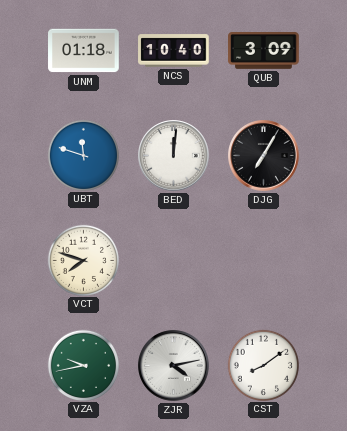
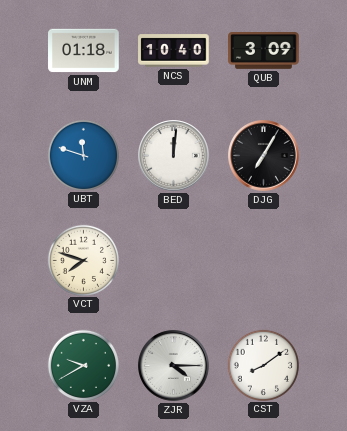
VZA: 9:43 -> 9:40 (83, 365)
ZJR: 4:13 -> 4:15 (174, 366)
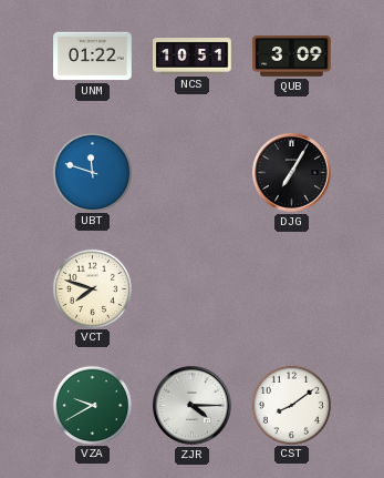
UNM: 01:18 -> 01:22 (93, 57)
NCS: 10:40 -> 10:51 (193, 57)
BED: 12:01 -> none (174, 156)
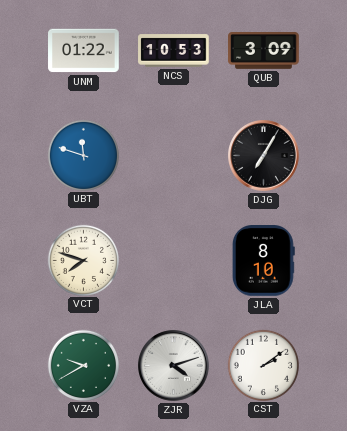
NCS: 10:51 -> 10:53 (174, 51)
JLA: none -> 8:10 (263, 261)
ZJR: 4:15 -> 4:12 (174, 366)
CST: 8:09 -> 2:09 (263, 365)
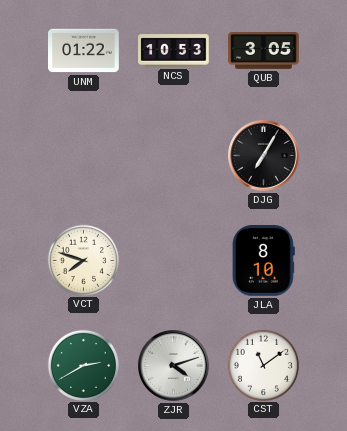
QUB: 3:09 -> 3:05 (264, 51)
UBT: 11:48 -> none (83, 155)
VZA: 9:40 -> 2:40 (83, 365)
CST: 2:09 -> 11:09 (263, 365)
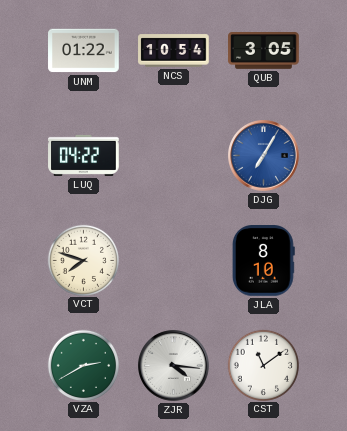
NCS: 10:53 -> 10:54 (174, 51)
LUQ: none -> 04:22 (84, 155)
DJG dial: black -> blue (264, 156)
ZJR: 4:12 -> 4:16 (174, 366)
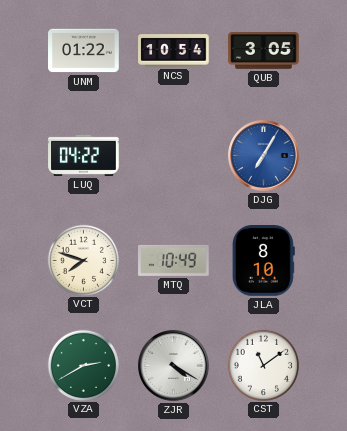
MTQ: none -> 10:49 (174, 260)
ZJR: 4:16 -> 4:20 (174, 366)
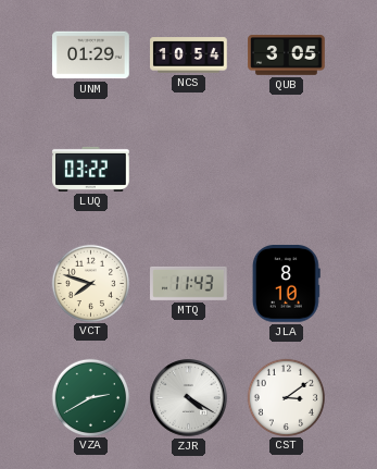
UNM: 01:22 -> 01:29 (91, 55)
LUQ: 04:22 -> 03:22 (91, 169)
DJG: 7:05 -> none (264, 156)
MTQ: 10:49 -> 11:43 (189, 283)
CST: 11:09 -> 3:09 (286, 397)
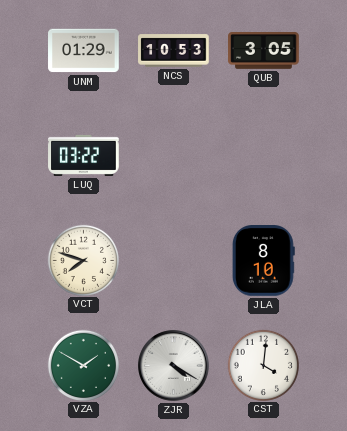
NCS: 10:54 -> 10:53 (174, 51)
MTQ: 11:43 -> none (189, 283)
VZA: 2:40 -> 1:50 (83, 365)
CST: 3:09 -> 4:01 (263, 365)
